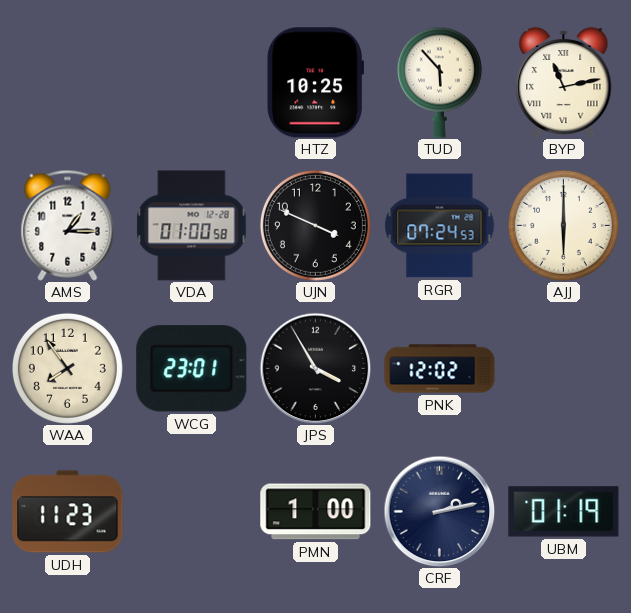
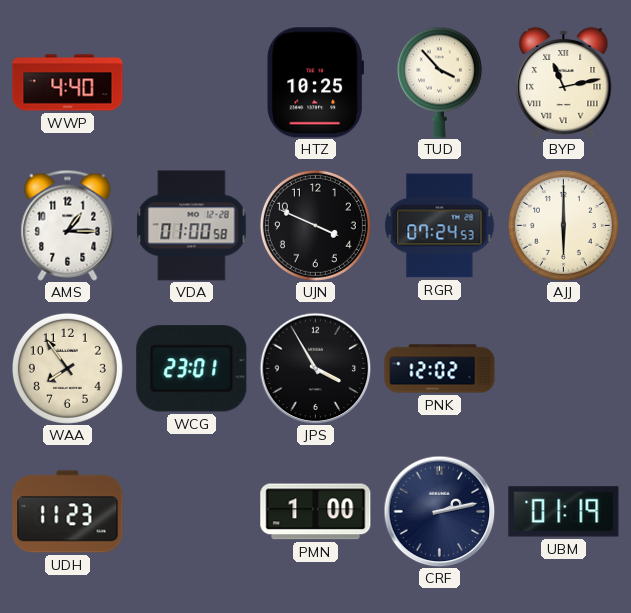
WWP: none -> 4:40 (68, 83)
TUD: 5:53 -> 3:53 (439, 82)
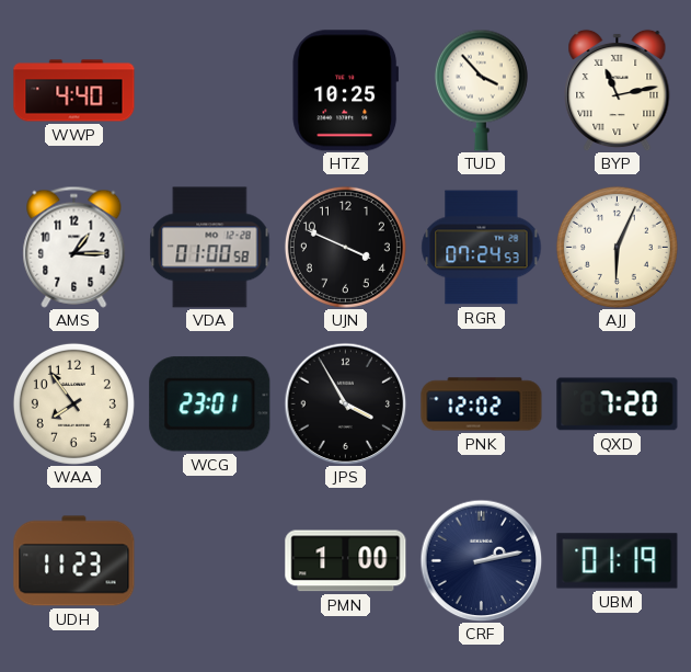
AJJ: 6:00 -> 6:04 (617, 247)
QXD: none -> 7:20 (618, 405)
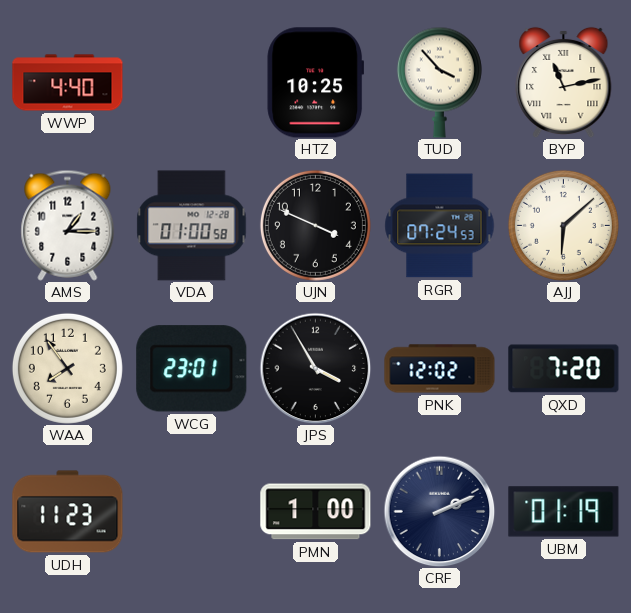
AJJ: 6:04 -> 6:08 (563, 225)
CRF: 2:13 -> 2:11 (439, 511)
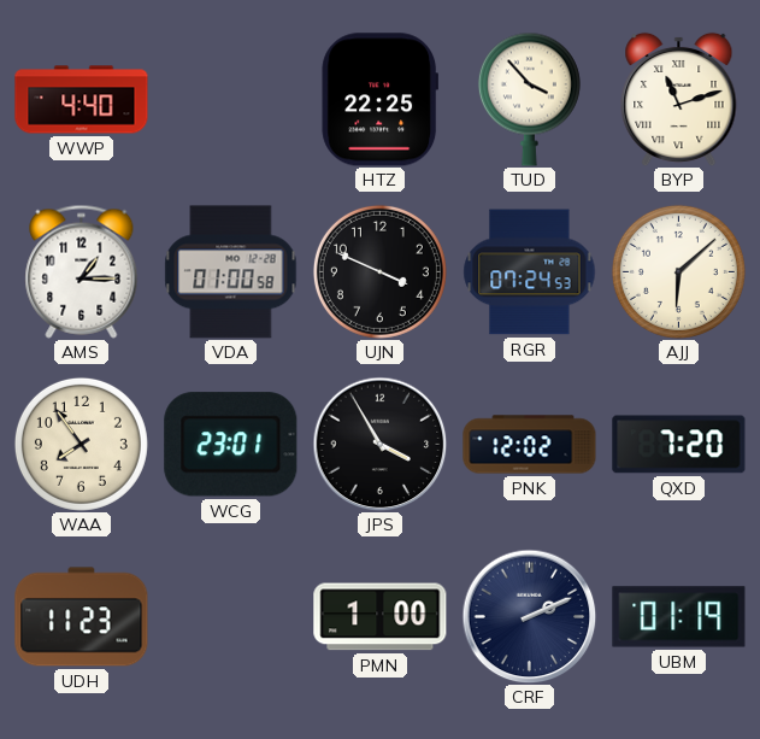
HTZ: 10:25 -> 22:25 (379, 100)
BYP: 11:13 -> 11:12 (679, 99)
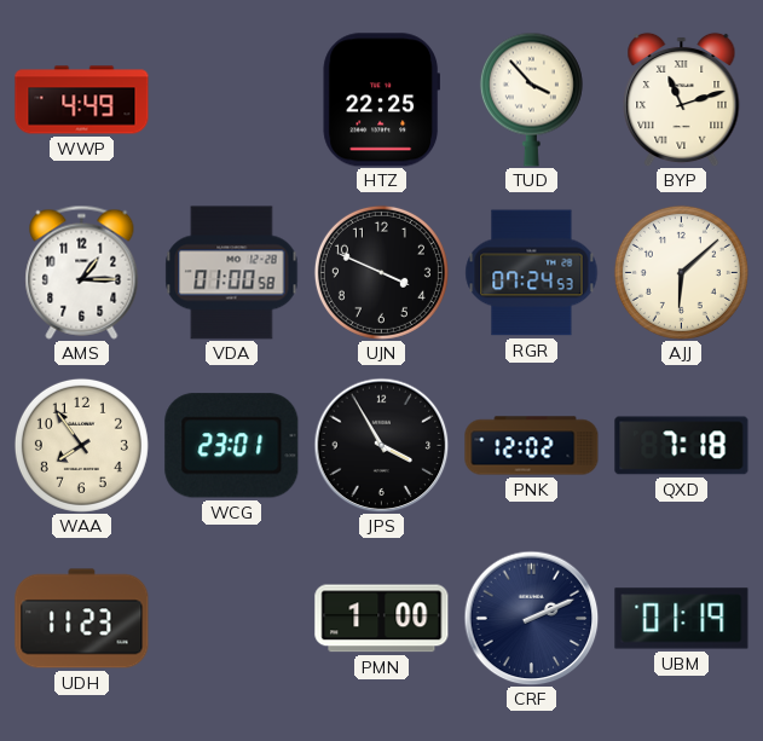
WWP: 4:40 -> 4:49 (82, 100)
QXD: 7:20 -> 7:18 (682, 446)
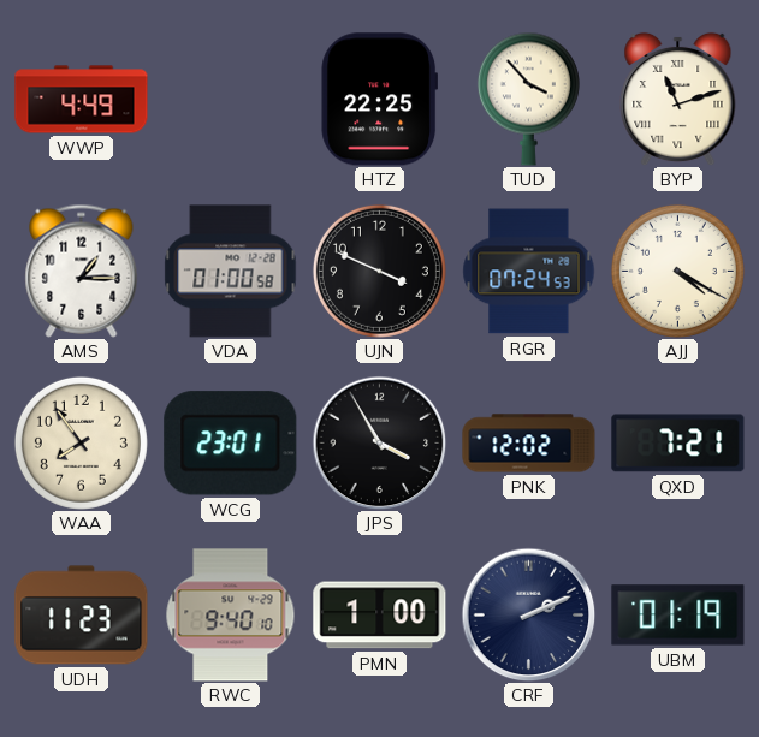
AJJ: 6:08 -> 4:20 (677, 271)
QXD: 7:18 -> 7:21 (678, 444)
RWC: none -> 9:40 (231, 616)
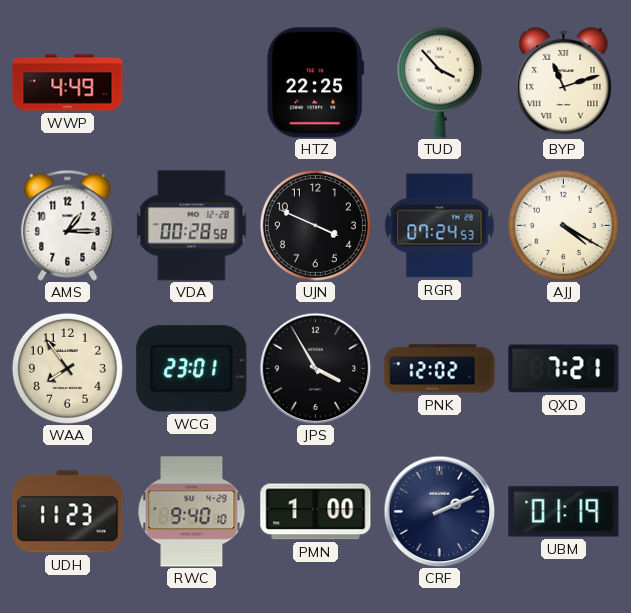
VDA: 01:00 -> 00:28 (192, 226)
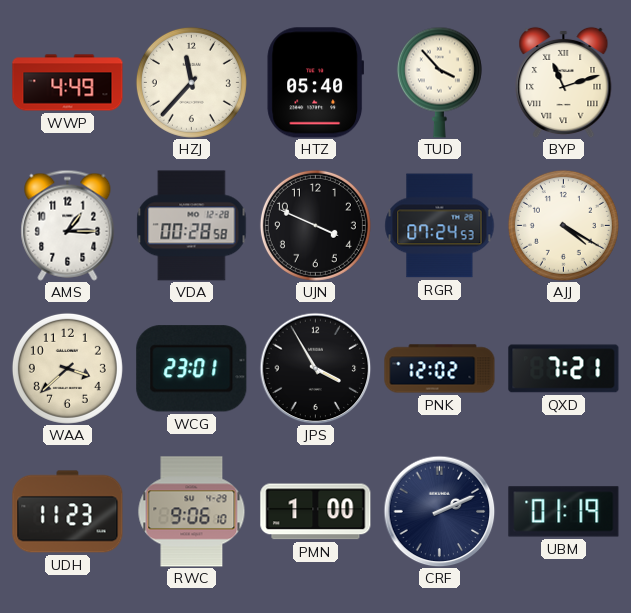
HZJ: none -> 11:37 (191, 82)
HTZ: 22:25 -> 05:40 (315, 83)
WAA: 7:54 -> 3:38 (67, 368)
RWC: 9:40 -> 9:06 (192, 512)
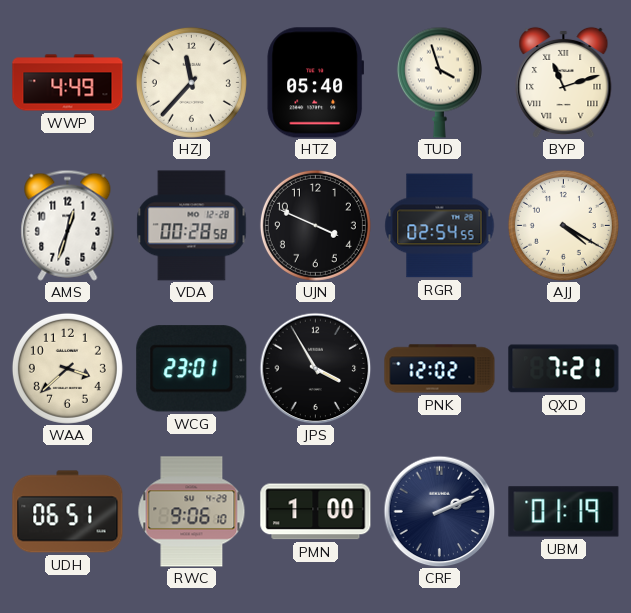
TUD: 3:53 -> 3:57 (439, 82)
AMS: 1:15 -> 12:33 (68, 225)
RGR: 07:24 -> 02:54 (440, 226)
UDH: 11:23 -> 06:51 (68, 512)
